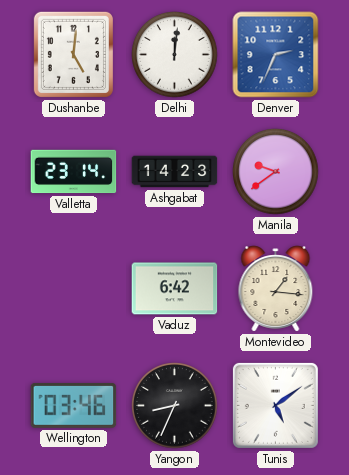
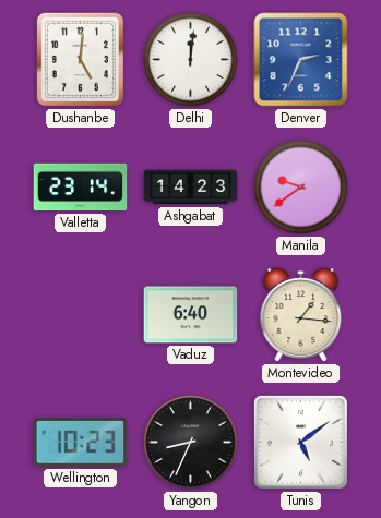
Vaduz: 6:42 -> 6:40 (191, 315)
Wellington: 03:46 -> 10:23 (81, 442)
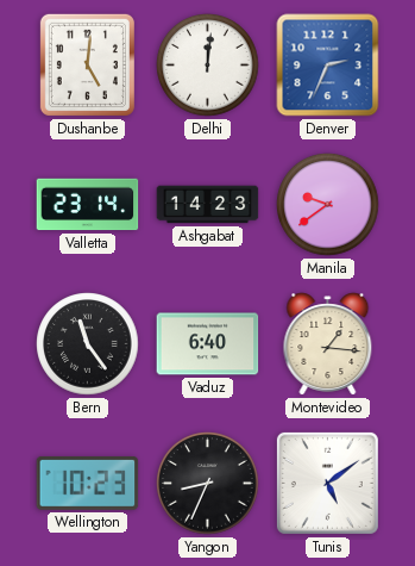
Bern: none -> 11:24 (88, 344)
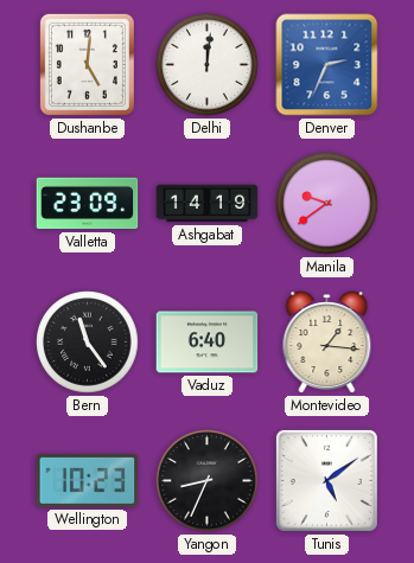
Valletta: 23:14 -> 23:09 (88, 204)
Ashgabat: 14:23 -> 14:19 (208, 204)
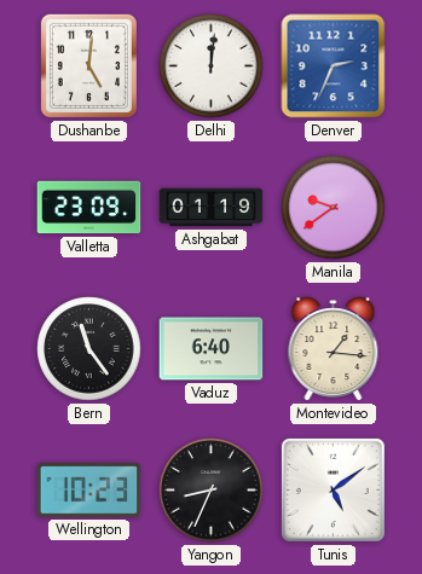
Ashgabat: 14:19 -> 01:19 (212, 208)
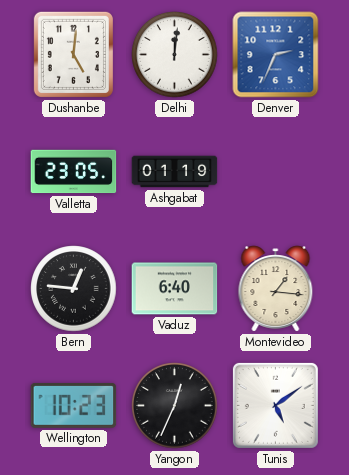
Valletta: 23:09 -> 23:05 (74, 172)
Manila: 9:39 -> none (334, 208)
Bern: 11:24 -> 12:46 (74, 289)
Yangon: 8:34 -> 12:34 (175, 406)
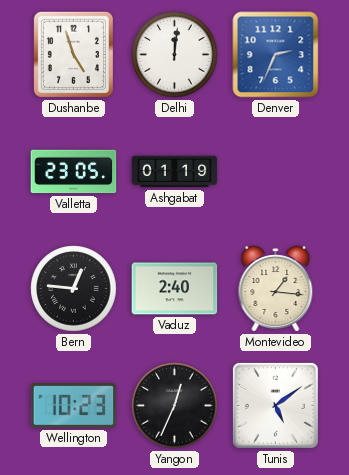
Dushanbe: 5:01 -> 4:57 (73, 54)
Vaduz: 6:40 -> 2:40 (175, 289)
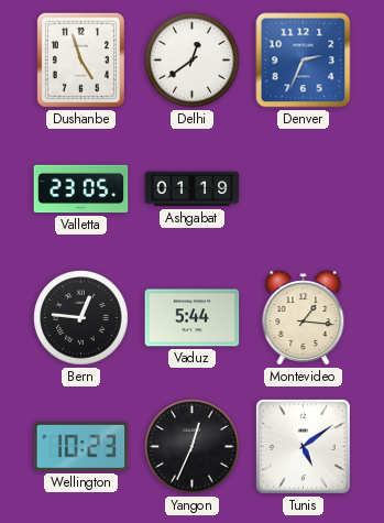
Delhi: 12:01 -> 12:39 (193, 61)
Vaduz: 2:40 -> 5:44 (193, 318)
